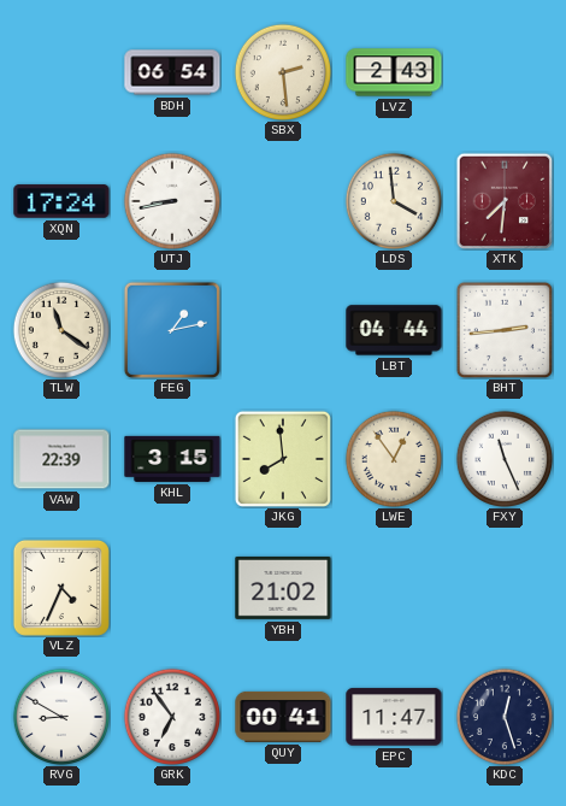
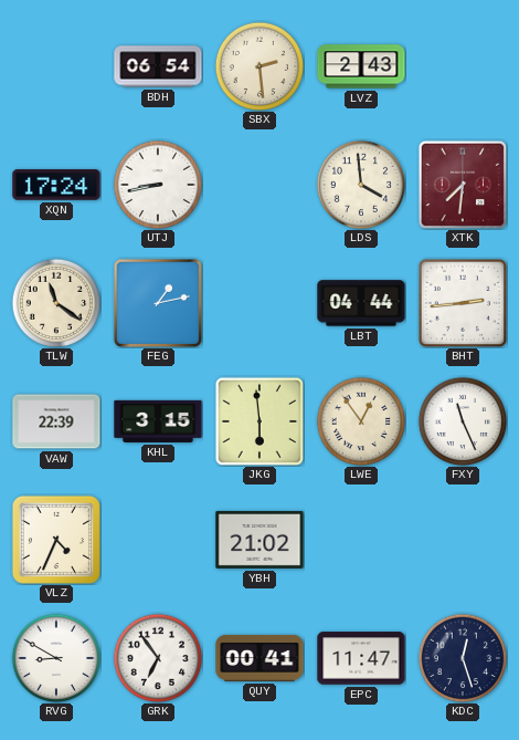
JKG: 7:59 -> 5:59 (259, 421)
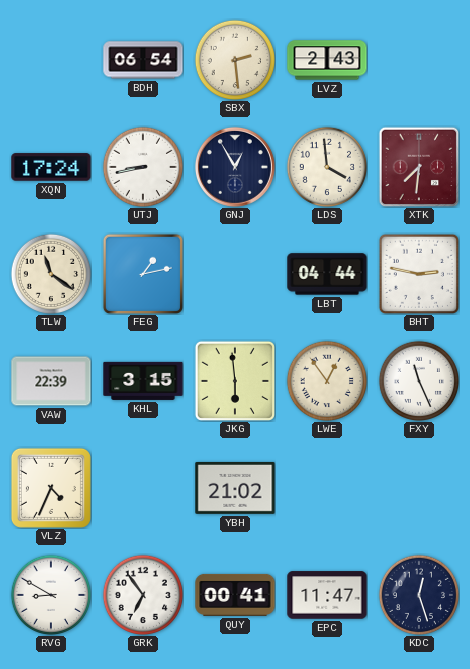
GNJ: none -> 12:55 (235, 167)
BHT: 2:44 -> 2:47 (419, 274)
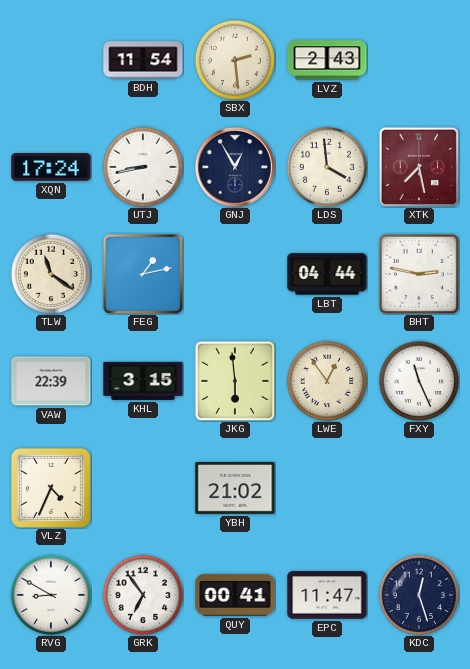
BDH: 06:54 -> 11:54 (143, 60)
XTK: 7:31 -> 7:28 (419, 167)
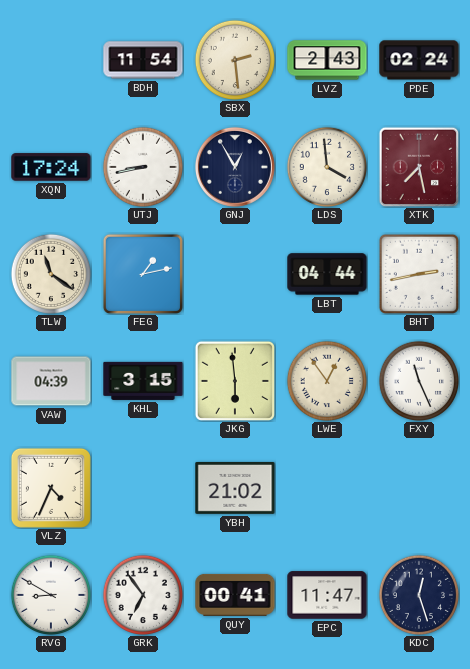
PDE: none -> 02:24 (419, 60)
BHT: 2:47 -> 2:43 (419, 274)
VAW: 22:39 -> 04:39 (51, 381)
